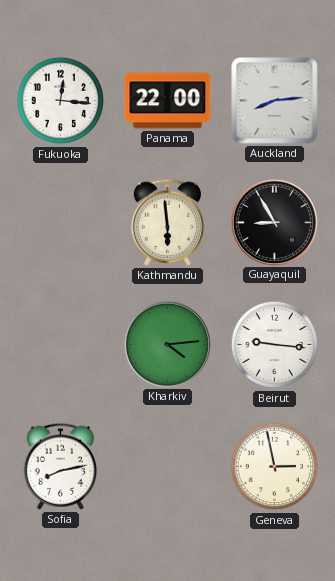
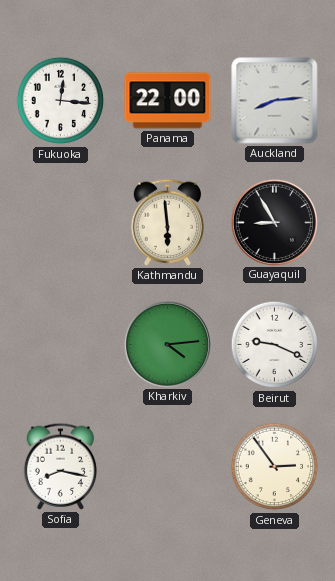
Beirut: 9:16 -> 9:19 (275, 345)
Sofia: 8:13 -> 8:17 (61, 466)
Geneva: 2:58 -> 2:54 (275, 467)
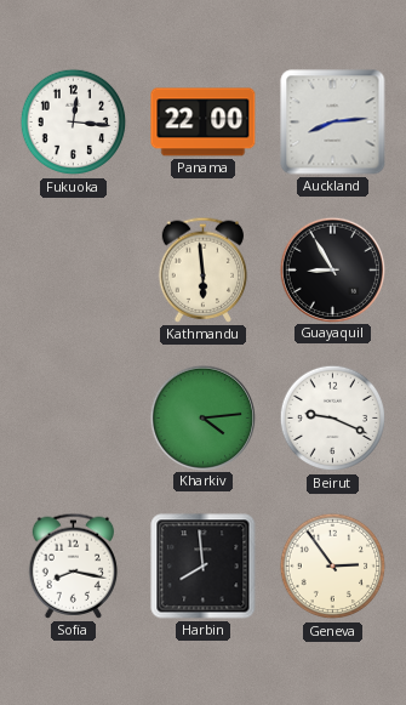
Harbin: none -> 7:59 (204, 567)
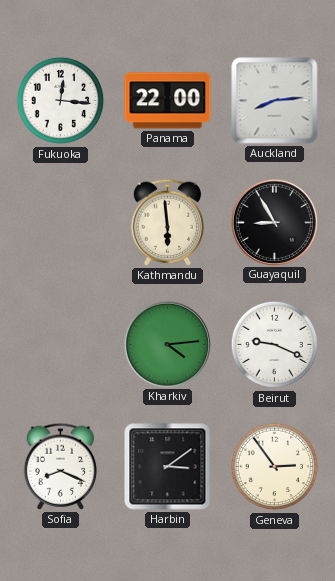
Sofia: 8:17 -> 8:19 (61, 466)
Harbin: 7:59 -> 3:09 (168, 467)
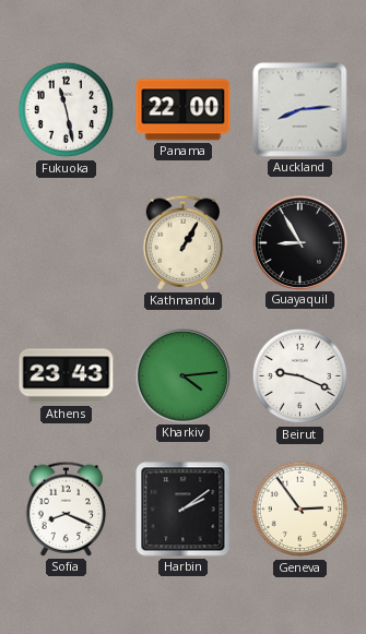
Fukuoka: 12:16 -> 11:28 (67, 110)
Kathmandu: 5:59 -> 1:05 (184, 242)
Athens: none -> 23:43 (67, 376)
Harbin: 3:09 -> 2:09 (184, 510)
